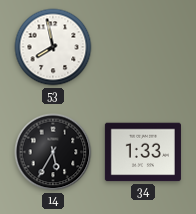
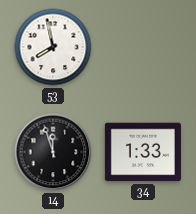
14: 5:35 -> 11:57 (53, 152)
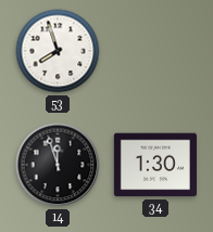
53: 7:58 -> 7:57 (58, 51)
34: 1:33 -> 1:30 (155, 165)
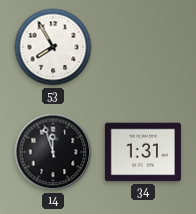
53: 7:57 -> 7:55 (53, 47)
34: 1:30 -> 1:31 (143, 152)
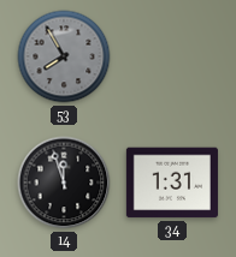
53 dial: white -> grey (64, 56)
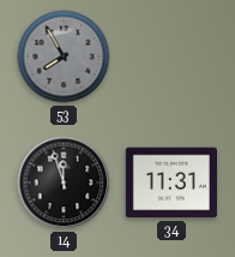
34: 1:31 -> 11:31 (171, 183)
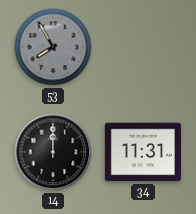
14: 11:57 -> 12:00 (53, 152)
